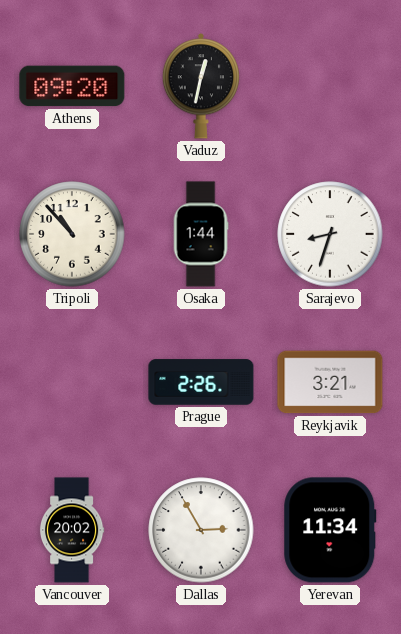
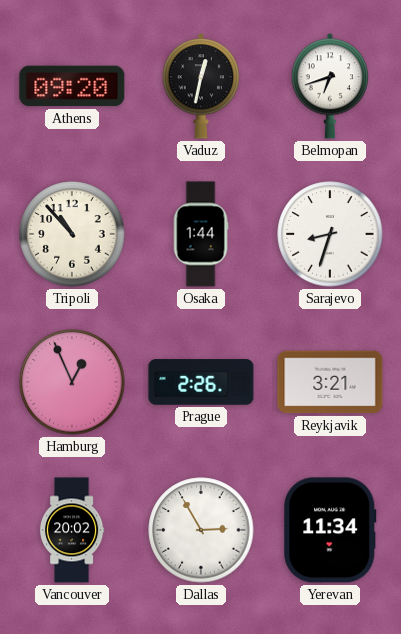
Belmopan: none -> 6:42 (330, 86)
Hamburg: none -> 12:56 (72, 382)
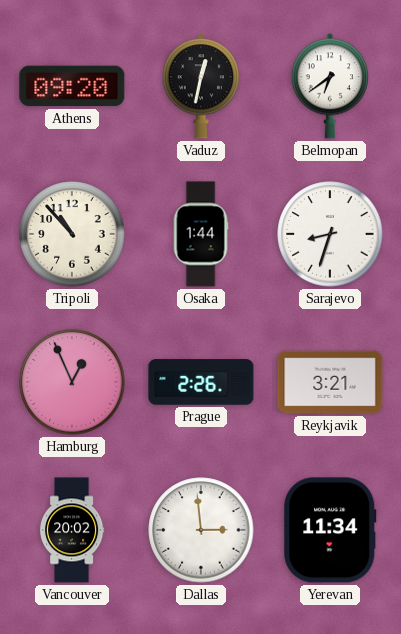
Belmopan: 6:42 -> 6:39 (330, 86)
Dallas: 2:55 -> 2:59 (201, 530)
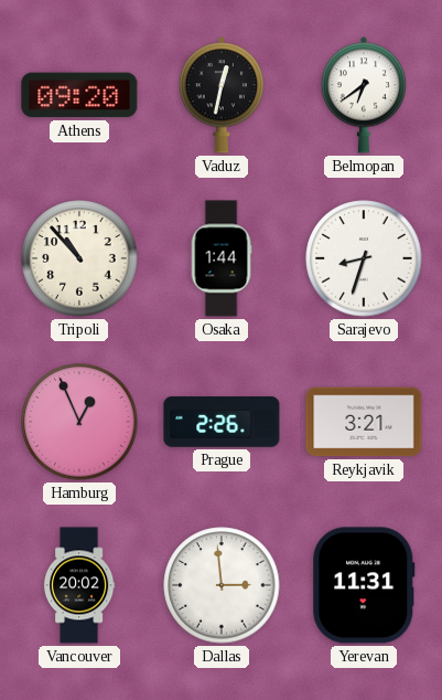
Yerevan: 11:34 -> 11:31 (364, 585)
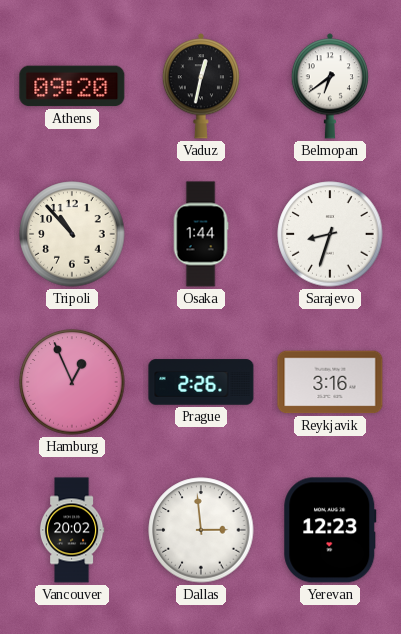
Reykjavik: 3:21 -> 3:16 (330, 382)
Yerevan: 11:31 -> 12:23 (330, 530)
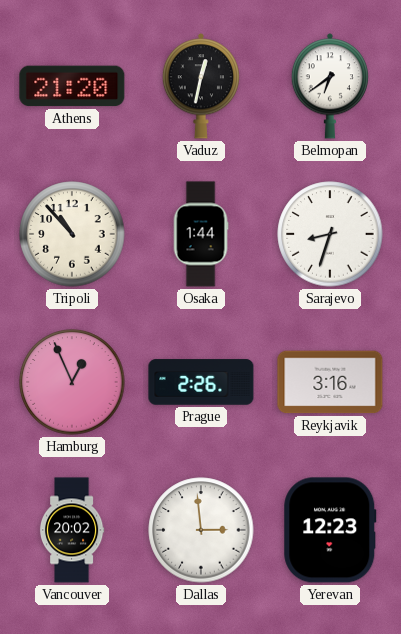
Athens: 09:20 -> 21:20 (72, 86)
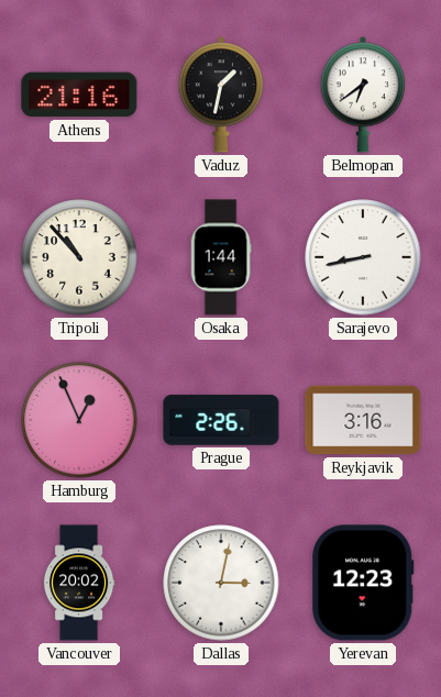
Athens: 21:20 -> 21:16 (79, 95)
Vaduz: 12:32 -> 1:32 (221, 95)
Sarajevo: 8:33 -> 8:43 (363, 257)
Dallas: 2:59 -> 3:02 (221, 583)
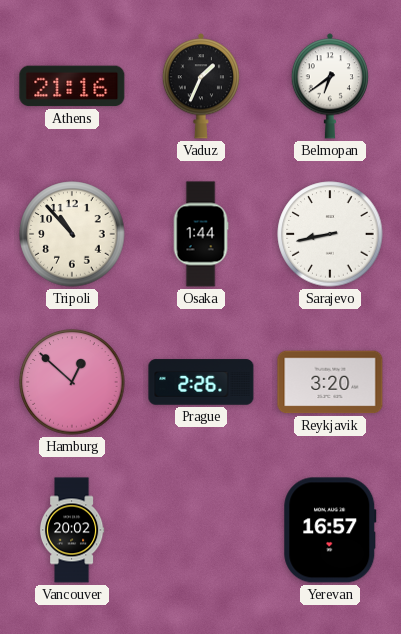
Vaduz: 1:32 -> 1:34 (201, 86)
Hamburg: 12:56 -> 12:52 (72, 382)
Reykjavik: 3:16 -> 3:20 (330, 382)
Dallas: 3:02 -> none (221, 583)
Yerevan: 12:23 -> 16:57 (330, 530)
